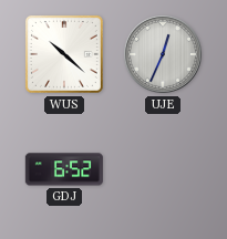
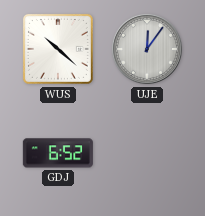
UJE: 12:34 -> 12:06 (147, 49)
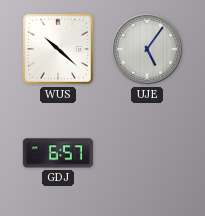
UJE: 12:06 -> 5:06 (147, 49)
GDJ: 6:52 -> 6:57 (58, 153)
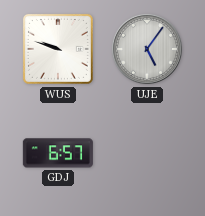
WUS: 10:22 -> 9:48 (58, 49)
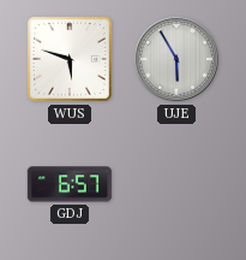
WUS: 9:48 -> 5:48 (70, 59)
UJE: 5:06 -> 5:55 (176, 59)
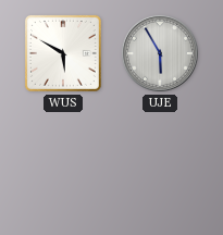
WUS: 5:48 -> 5:50 (63, 53)
GDJ: 6:57 -> none (70, 184)
